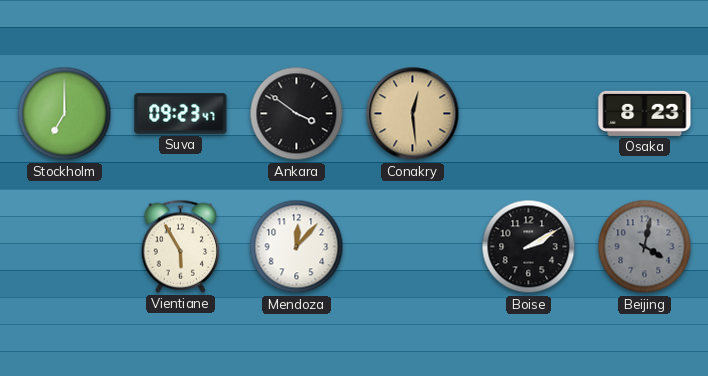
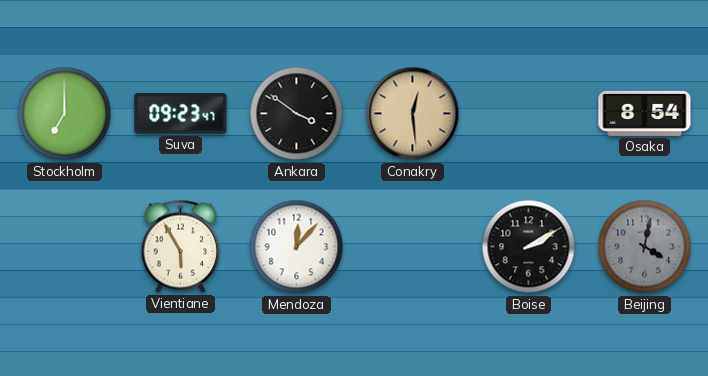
Osaka: 8:23 -> 8:54 (645, 113)
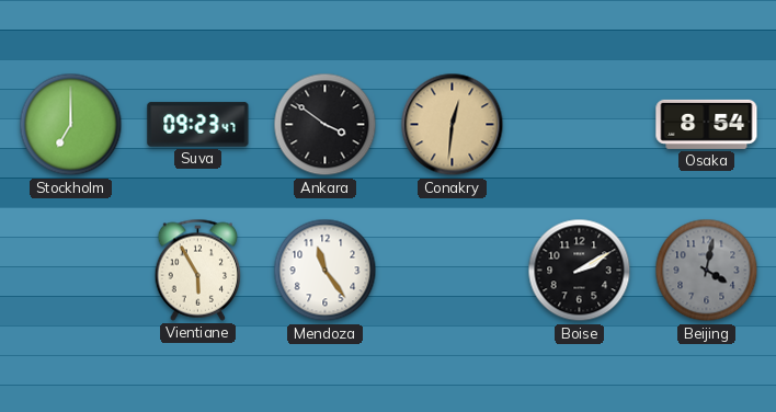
Conakry: 12:29 -> 12:31 (453, 125)
Mendoza: 12:07 -> 11:24 (326, 271)
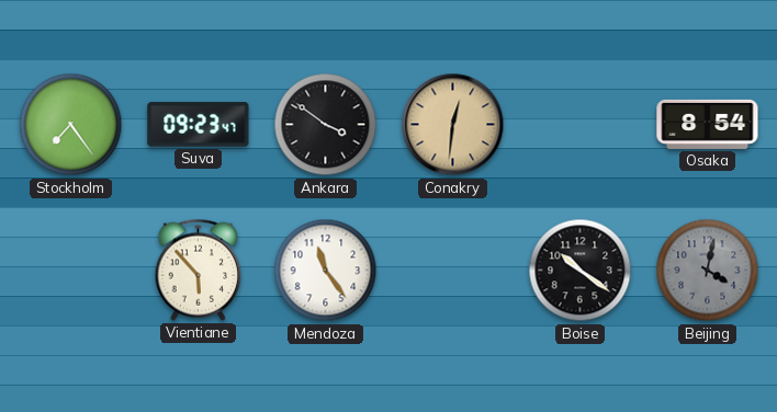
Stockholm: 7:00 -> 7:24 (71, 125)
Vientiane: 5:55 -> 5:53 (199, 270)
Boise: 2:10 -> 10:21 (581, 271)
